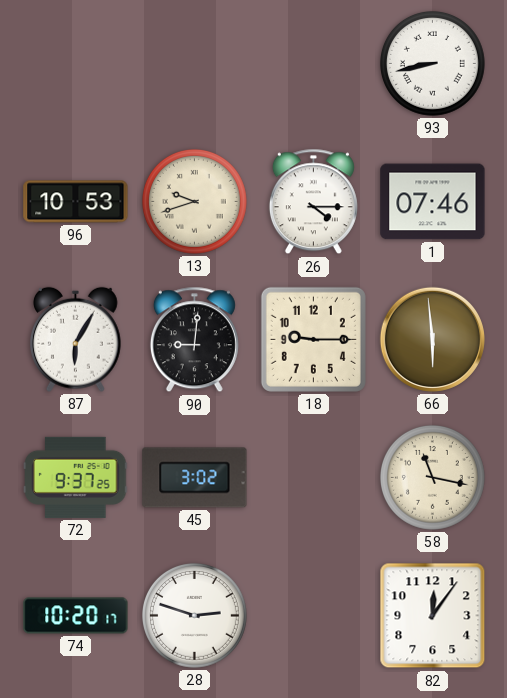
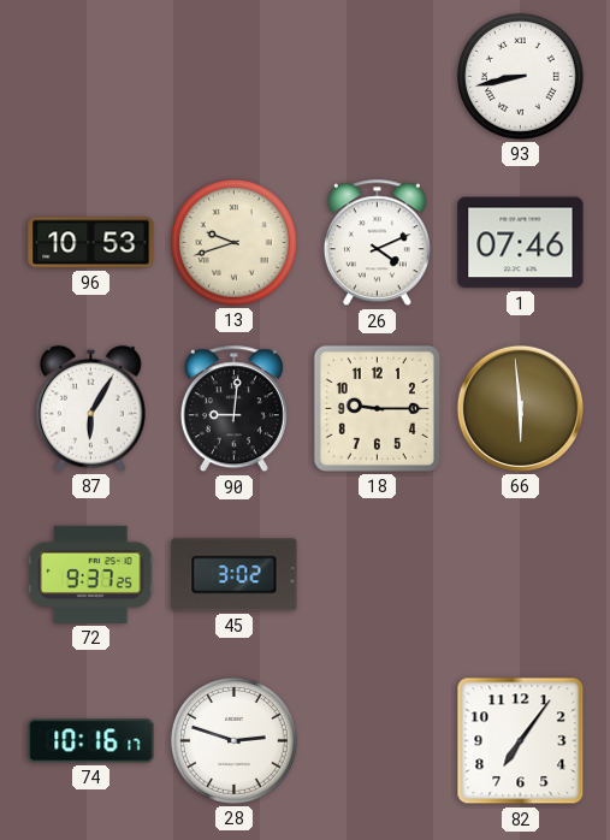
26: 4:15 -> 4:11 (377, 243)
58: 11:17 -> none (432, 477)
74: 10:20 -> 10:16 (91, 741)
82: 12:06 -> 7:06 (521, 741)
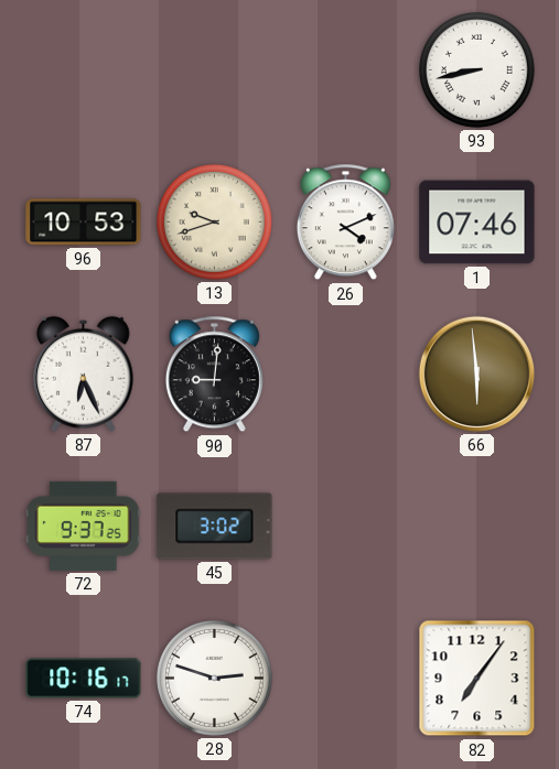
87: 6:05 -> 6:26 (84, 373)
18: 9:15 -> none (377, 408)
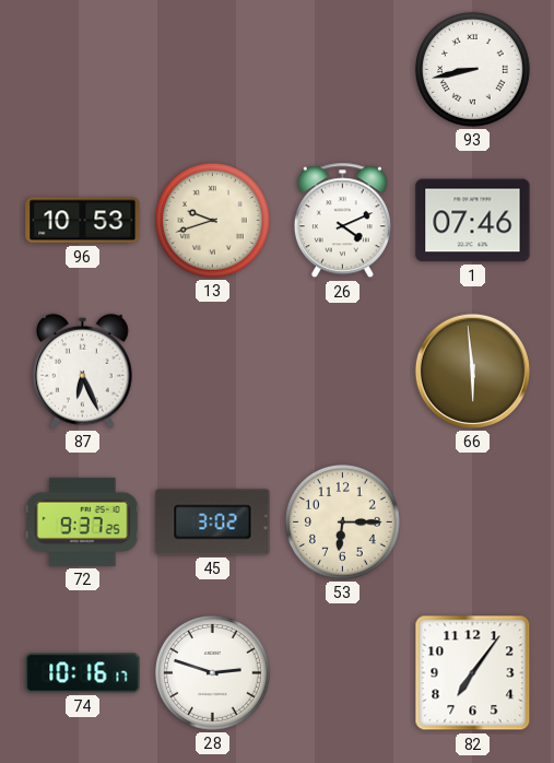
90: 9:01 -> none (214, 375)
53: none -> 6:15 (342, 521)
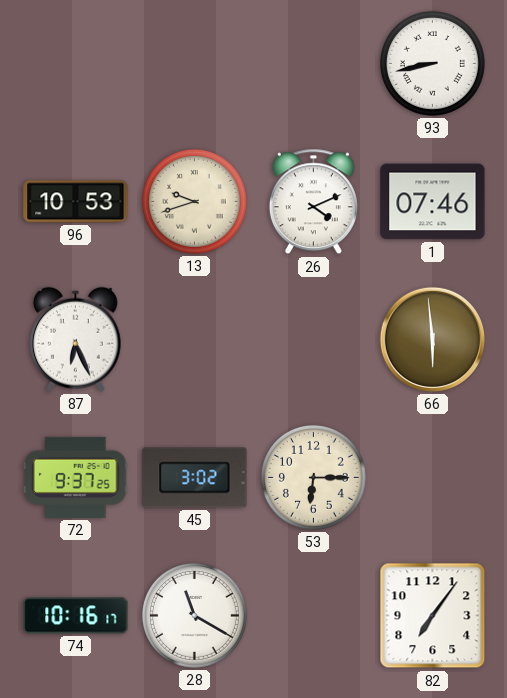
28: 2:48 -> 11:20 (194, 615)
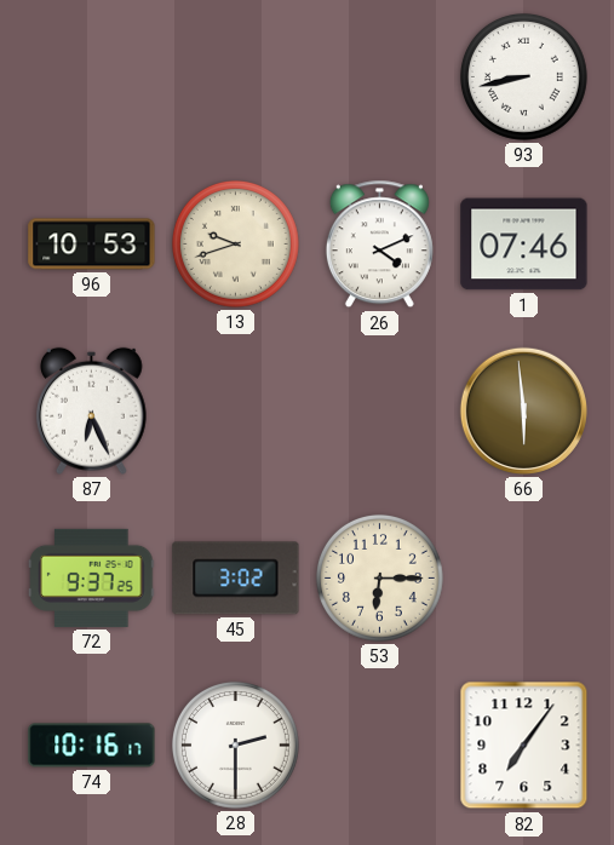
28: 11:20 -> 2:30 (235, 745)
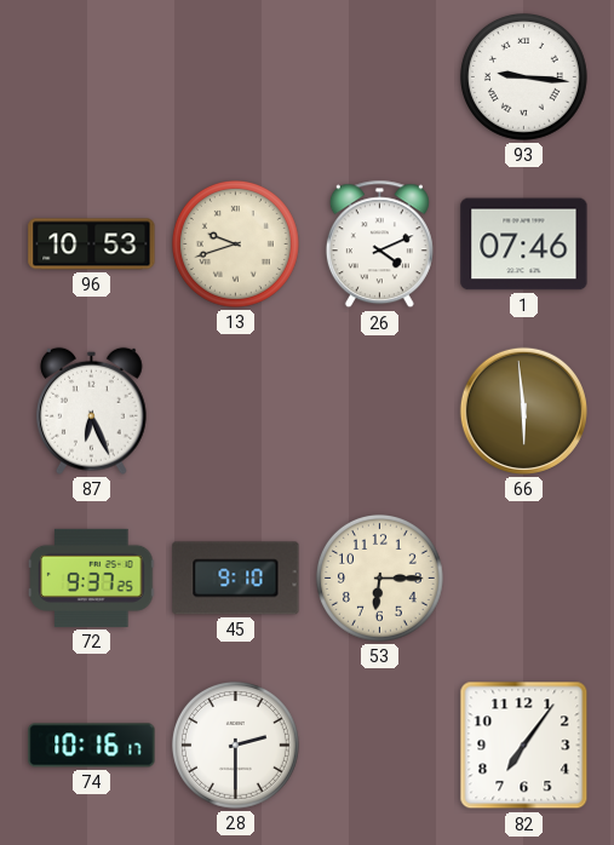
93: 8:43 -> 9:16 (523, 76)
45: 3:02 -> 9:10 (236, 579)
